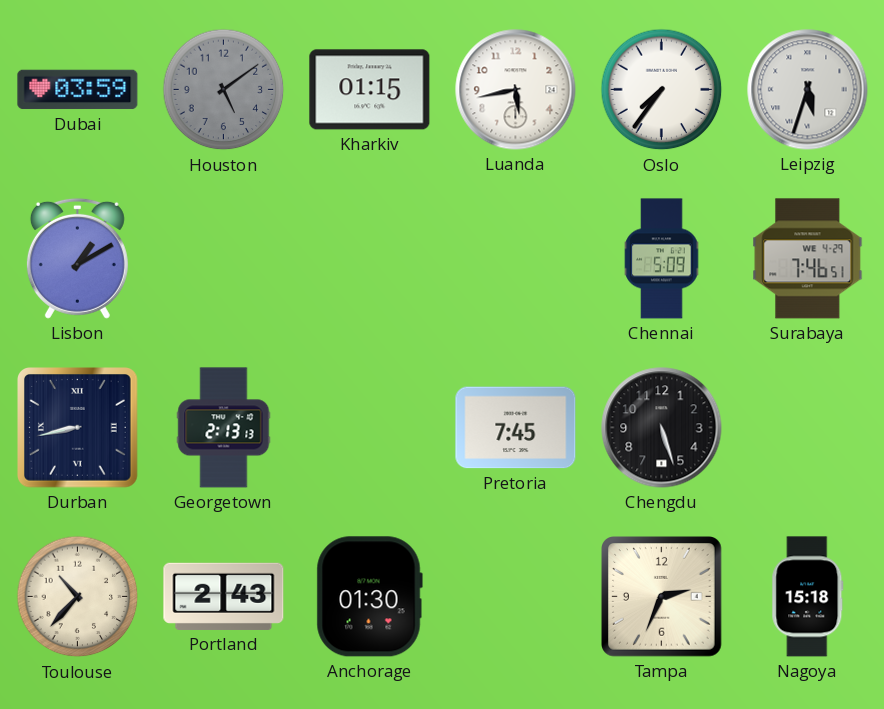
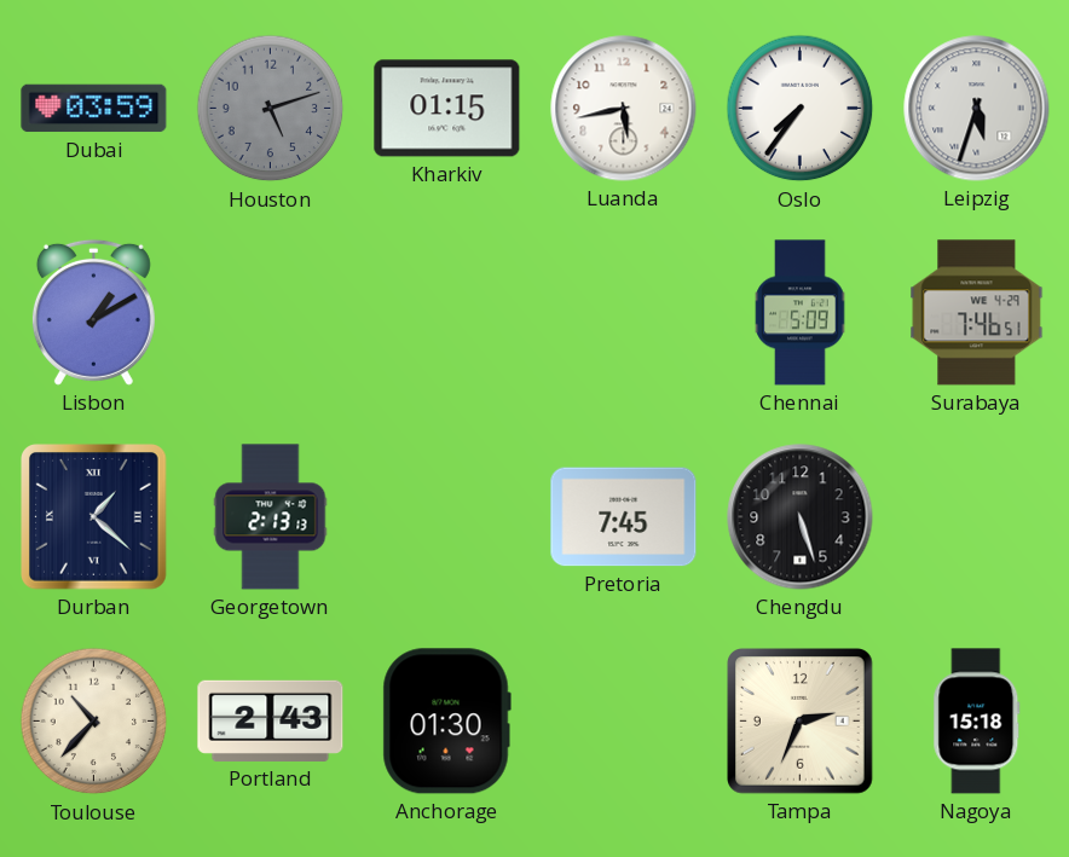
Houston: 5:09 -> 5:12 (271, 109)
Durban: 8:43 -> 1:22 (94, 517)
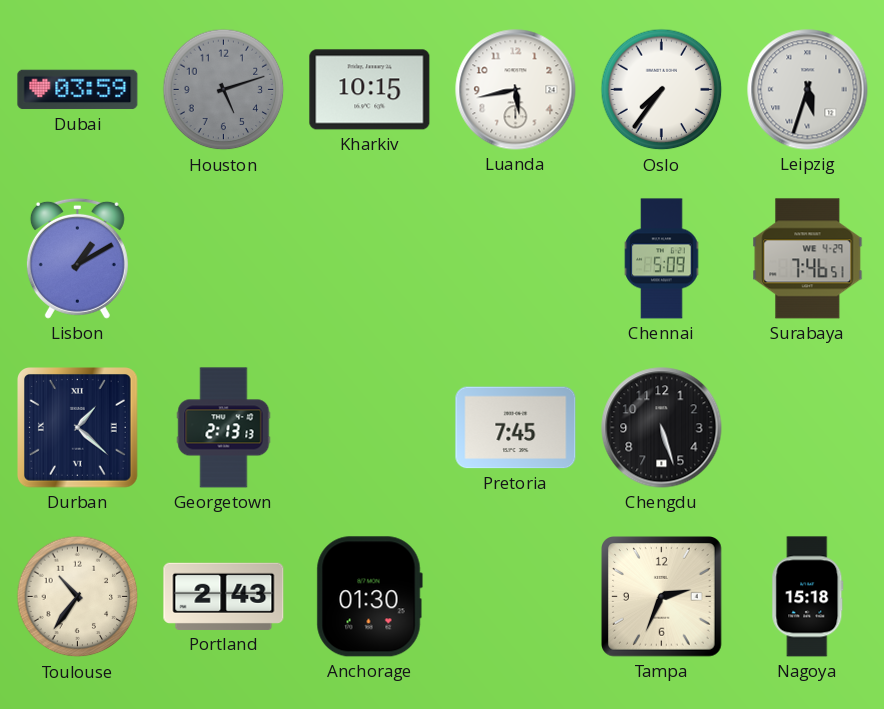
Kharkiv: 01:15 -> 10:15 (370, 90)
Toulouse: 10:37 -> 10:36 (78, 597)
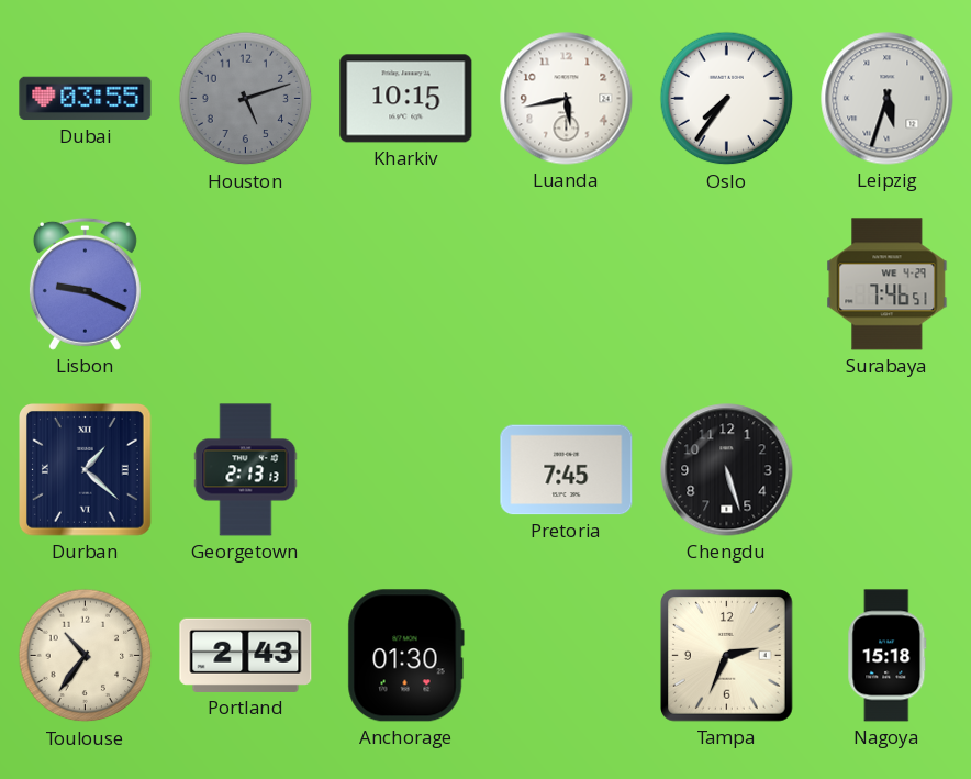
Dubai: 03:59 -> 03:55 (86, 99)
Lisbon: 1:10 -> 9:19 (85, 283)
Chennai: 5:09 -> none (662, 259)
